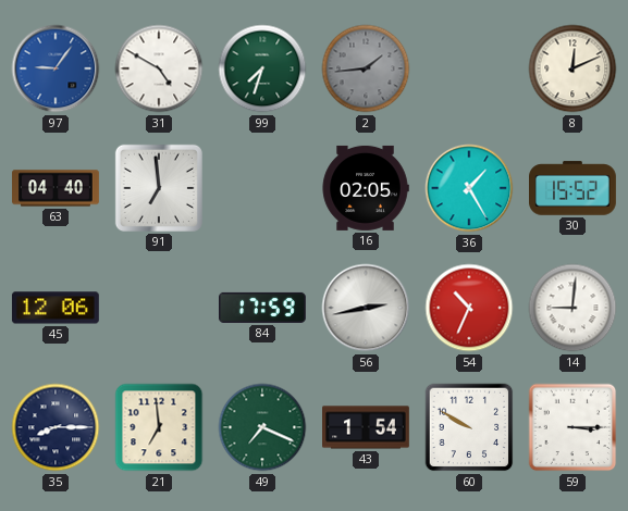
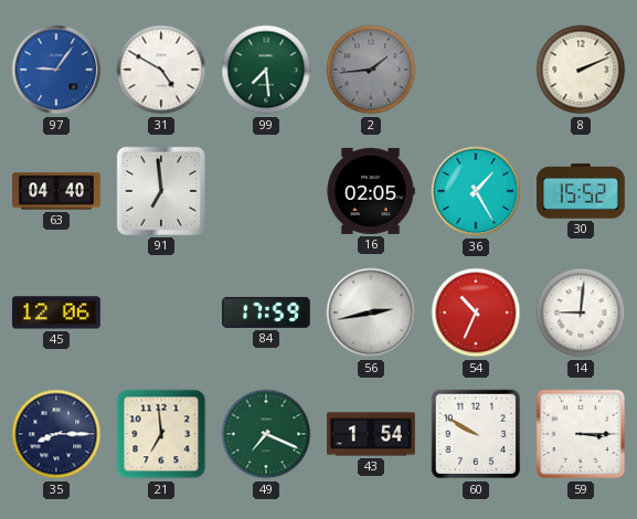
99: 7:33 -> 7:29 (266, 70)
8: 12:11 -> 2:11 (581, 70)
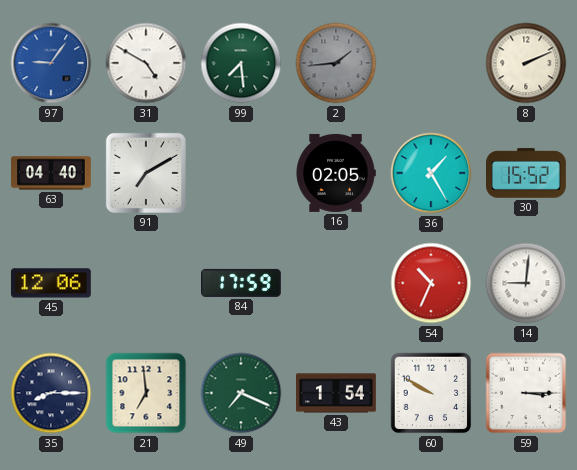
91: 6:59 -> 7:10 (146, 173)
56: 2:43 -> none (371, 313)
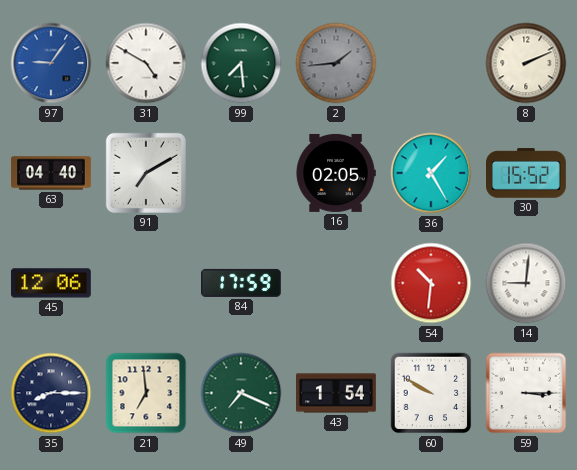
54: 10:34 -> 10:31 (431, 283)
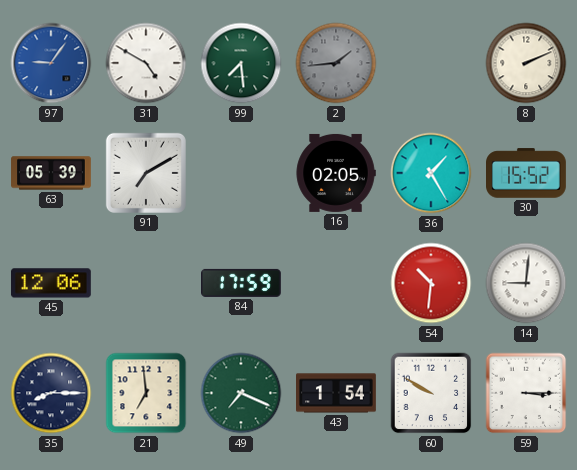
63: 04:40 -> 05:39 (51, 173)
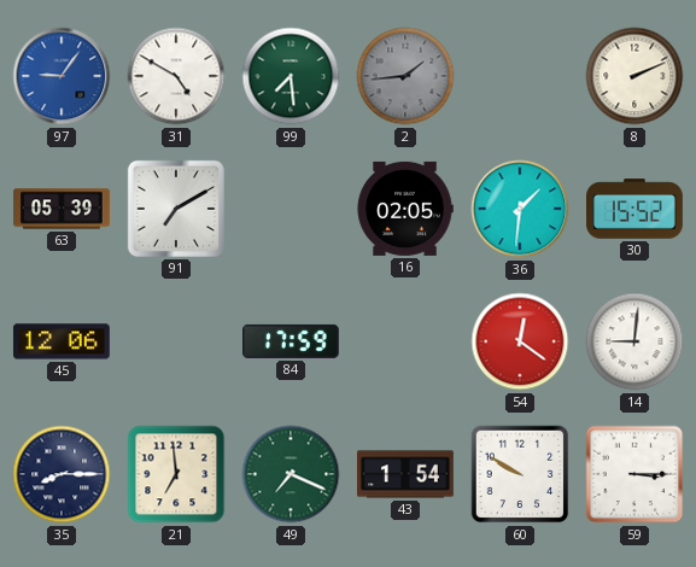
36: 1:25 -> 1:31 (520, 209)
54: 10:31 -> 12:21 (520, 341)
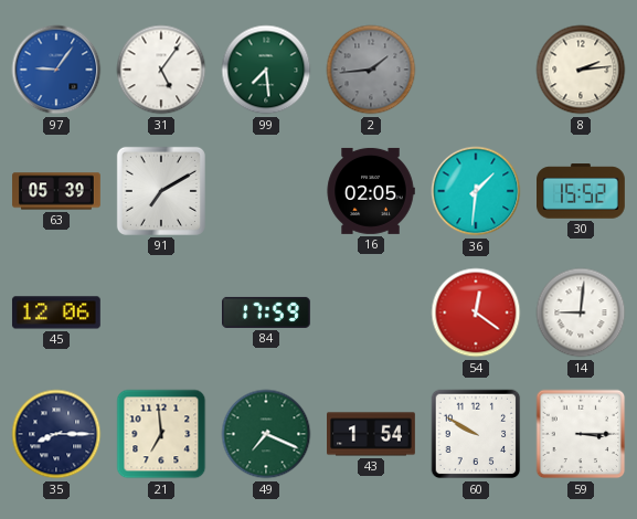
31: 4:50 -> 5:06 (161, 70)
8: 2:11 -> 2:14 (581, 70)
